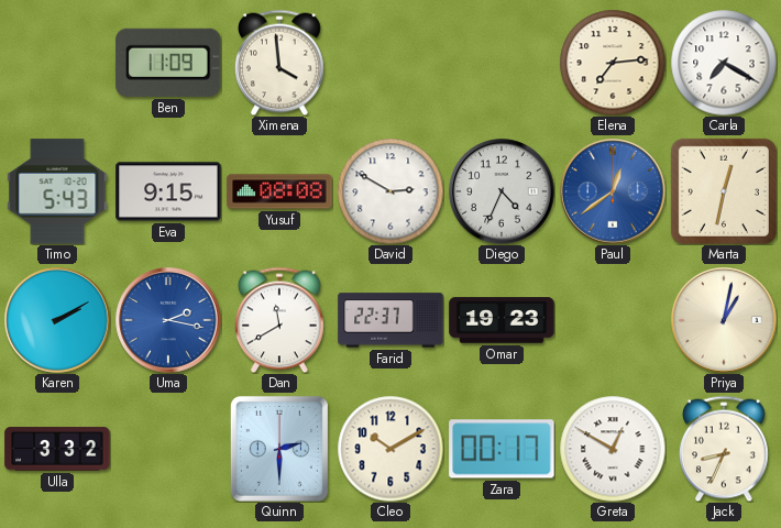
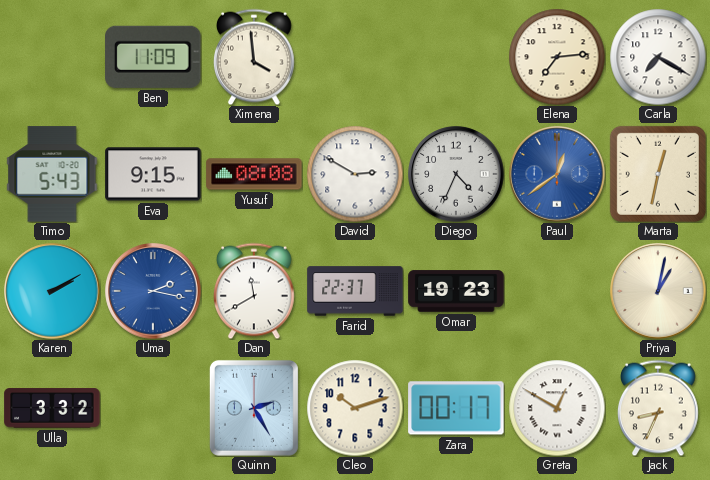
Quinn: 2:30 -> 2:25 (254, 408)
Cleo: 10:10 -> 10:12 (355, 408)
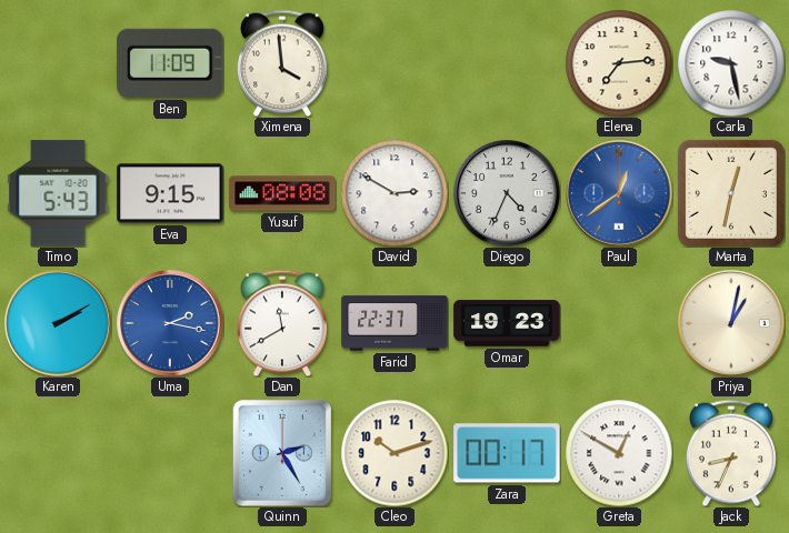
Carla: 7:20 -> 9:28 (731, 63)
Ulla: 3:32 -> none (52, 408)
